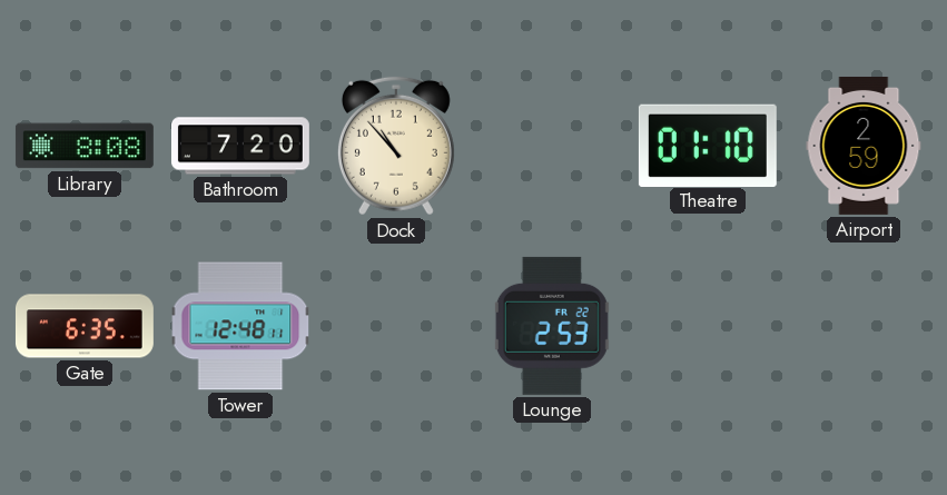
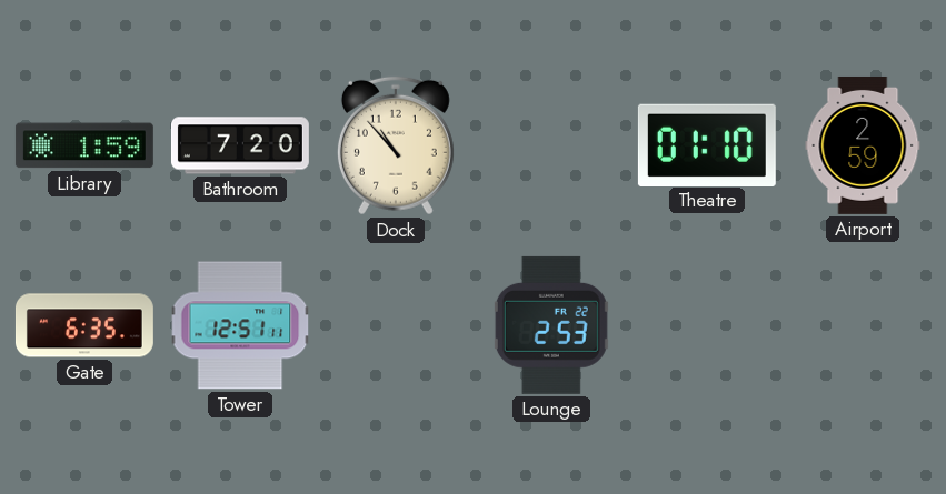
Library: 8:08 -> 1:59 (84, 145)
Tower: 12:48 -> 12:51 (240, 325)
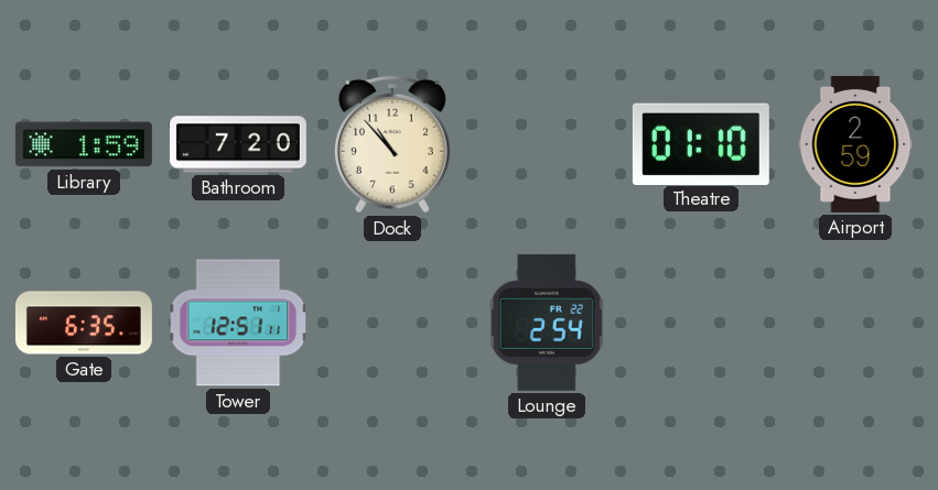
Lounge: 2:53 -> 2:54 (547, 323)
